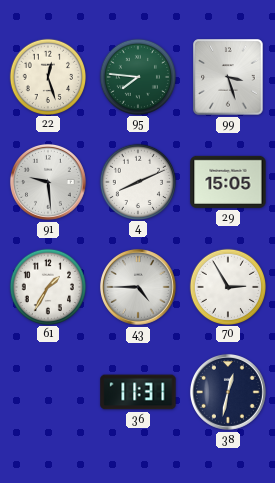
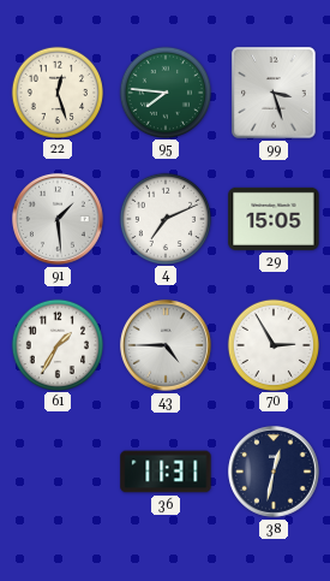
91: 9:29 -> 1:29 (58, 219)
4: 8:11 -> 7:11 (164, 218)
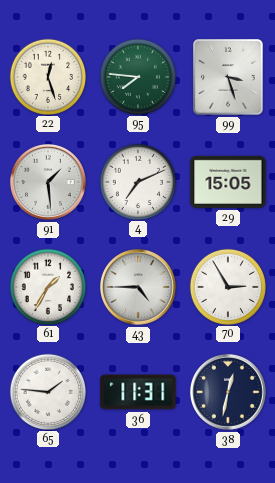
65: none -> 1:46 (47, 391)
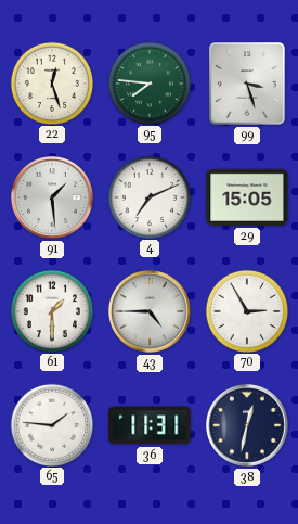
61: 1:35 -> 1:30 (51, 310)
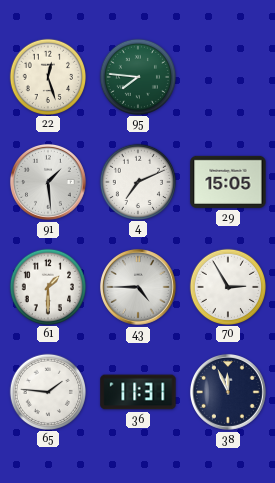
99: 3:27 -> none (247, 84)
38: 12:32 -> 11:56 (228, 392)
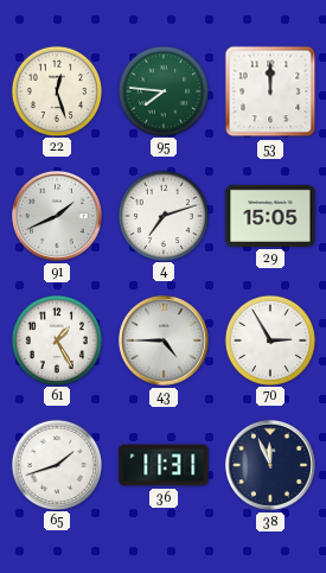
53: none -> 12:00 (270, 91)
91: 1:29 -> 1:41 (57, 216)
4: 7:11 -> 7:12 (162, 215)
61: 1:30 -> 1:25 (56, 339)
65: 1:46 -> 1:42 (56, 464)
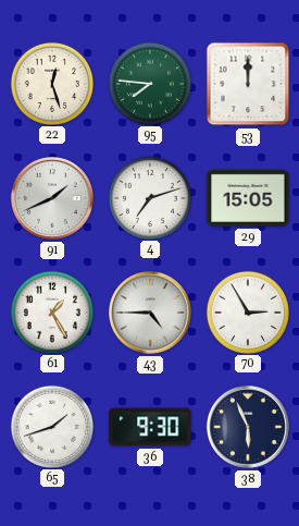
36: 11:31 -> 9:30 (150, 427)
38: 11:56 -> 5:56 (248, 427)
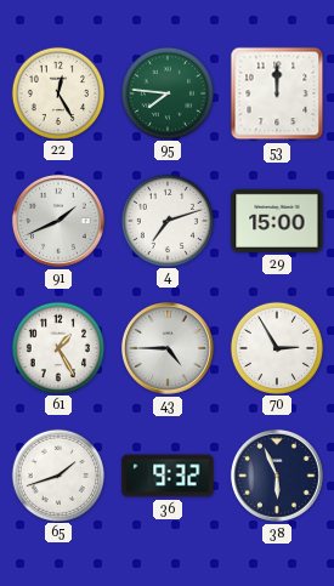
22: 12:27 -> 12:25 (57, 92)
29: 15:05 -> 15:00 (277, 221)
36: 9:30 -> 9:32 (168, 476)
